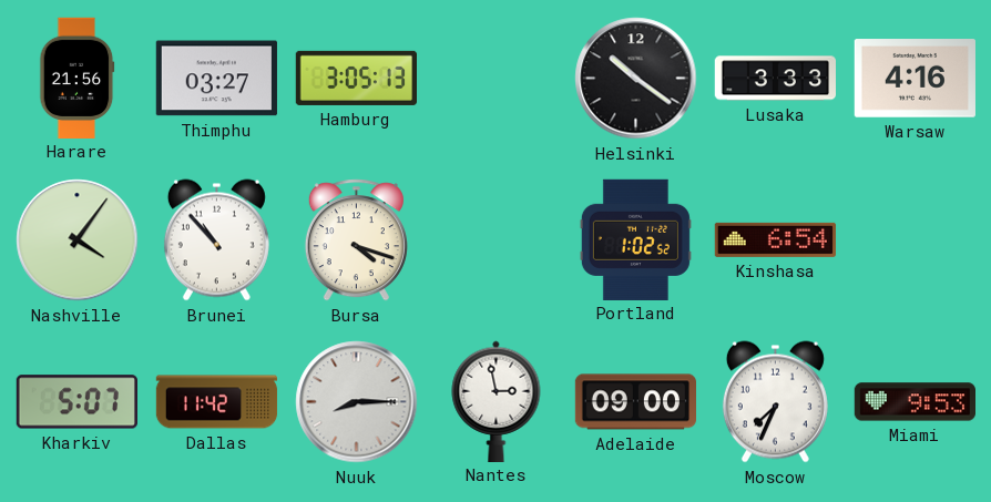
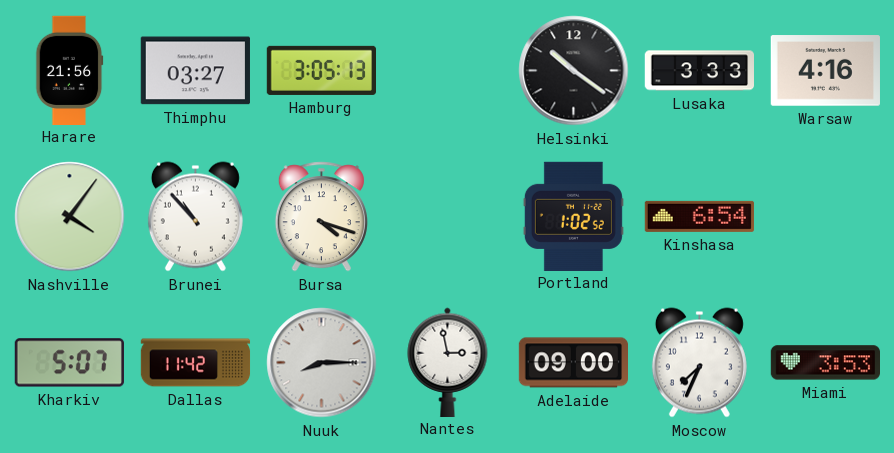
Miami: 9:53 -> 3:53 (825, 363)
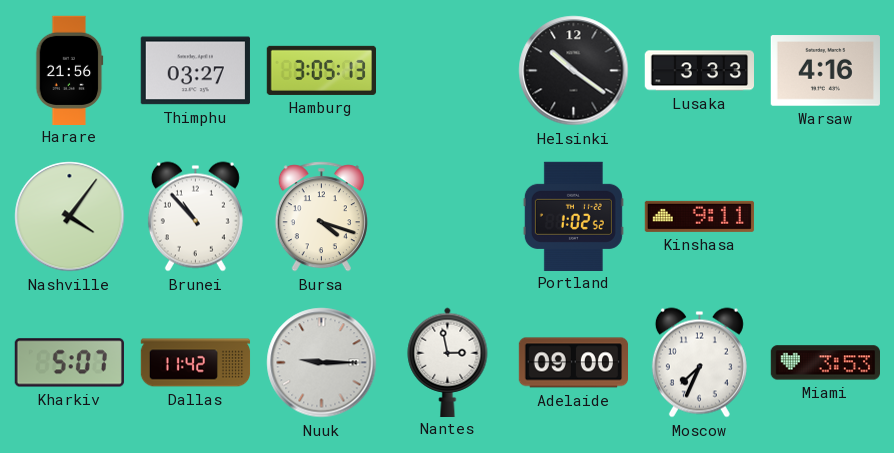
Kinshasa: 6:54 -> 9:11 (699, 216)
Nuuk: 8:15 -> 9:15 (322, 363)
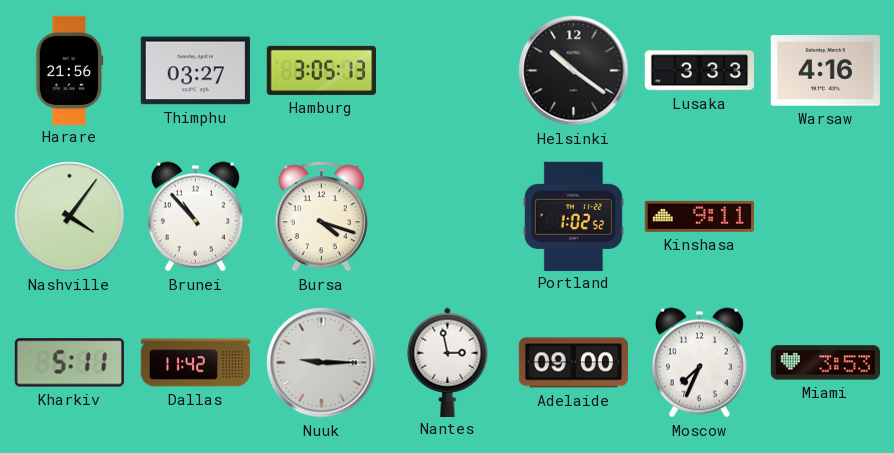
Kharkiv: 5:07 -> 5:11 (69, 363)
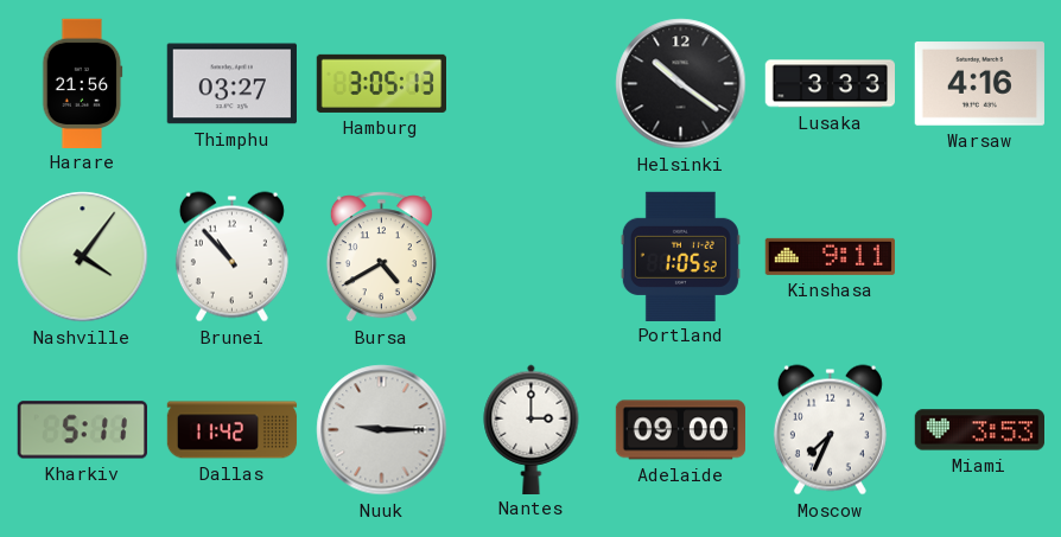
Bursa: 4:18 -> 4:40 (381, 257)
Portland: 1:02 -> 1:05 (680, 256)
Nantes: 2:58 -> 3:00 (532, 429)
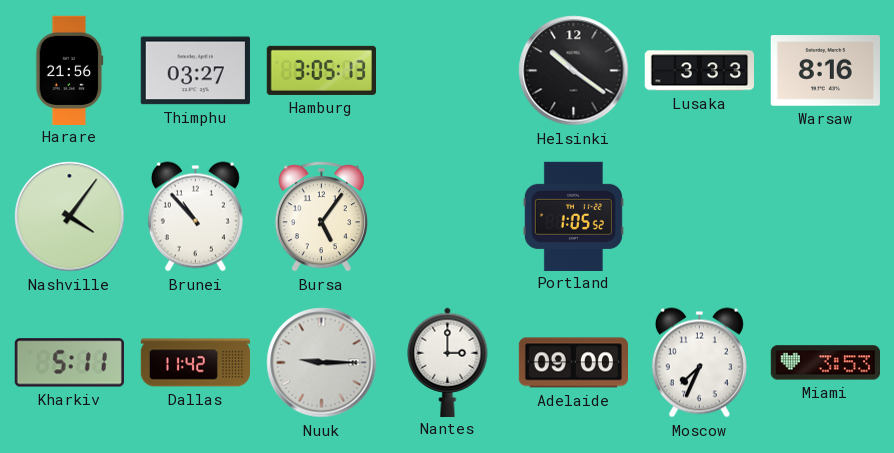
Warsaw: 4:16 -> 8:16 (825, 71)
Bursa: 4:40 -> 5:06 (321, 217)
Kinshasa: 9:11 -> none (830, 256)
